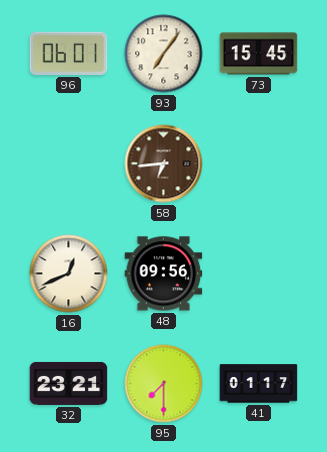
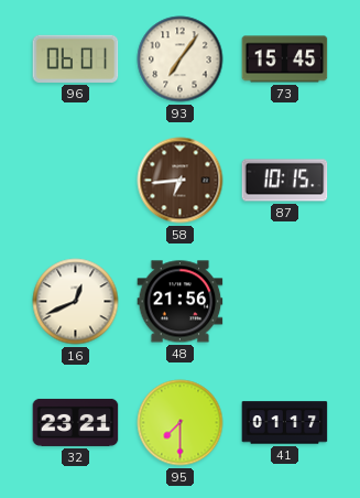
87: none -> 10:15 (285, 181)
48: 09:56 -> 21:56 (181, 302)
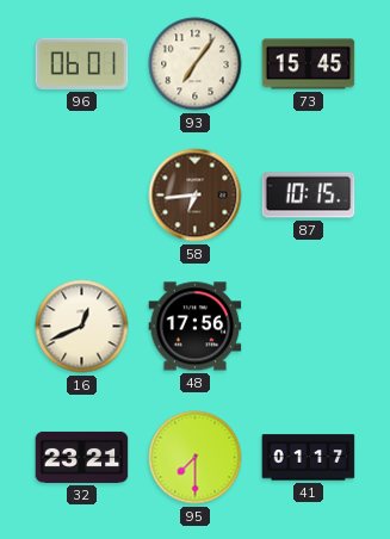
48: 21:56 -> 17:56 (196, 327)
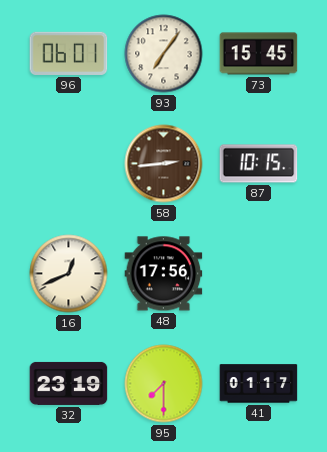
58: 6:44 -> 2:44 (164, 164)
32: 23:21 -> 23:19 (69, 383)
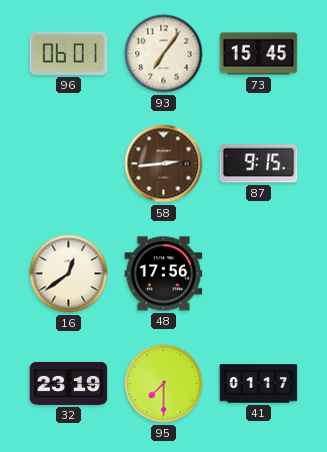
87: 10:15 -> 9:15 (259, 164)
16: 12:41 -> 12:39 (69, 274)
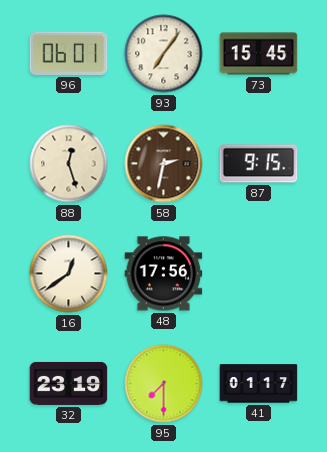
88: none -> 12:27 (69, 164)
58: 2:44 -> 2:32 (164, 164)
